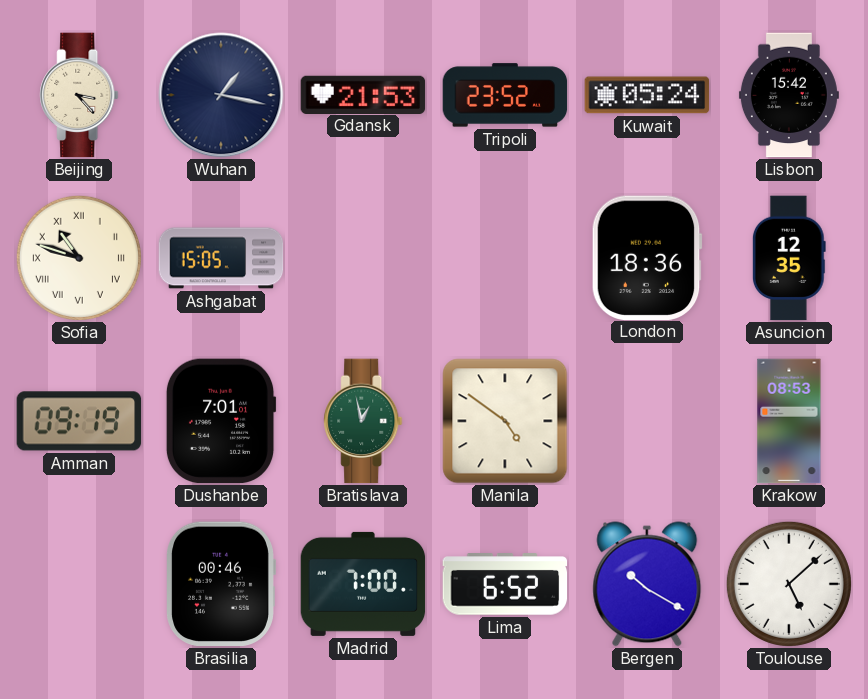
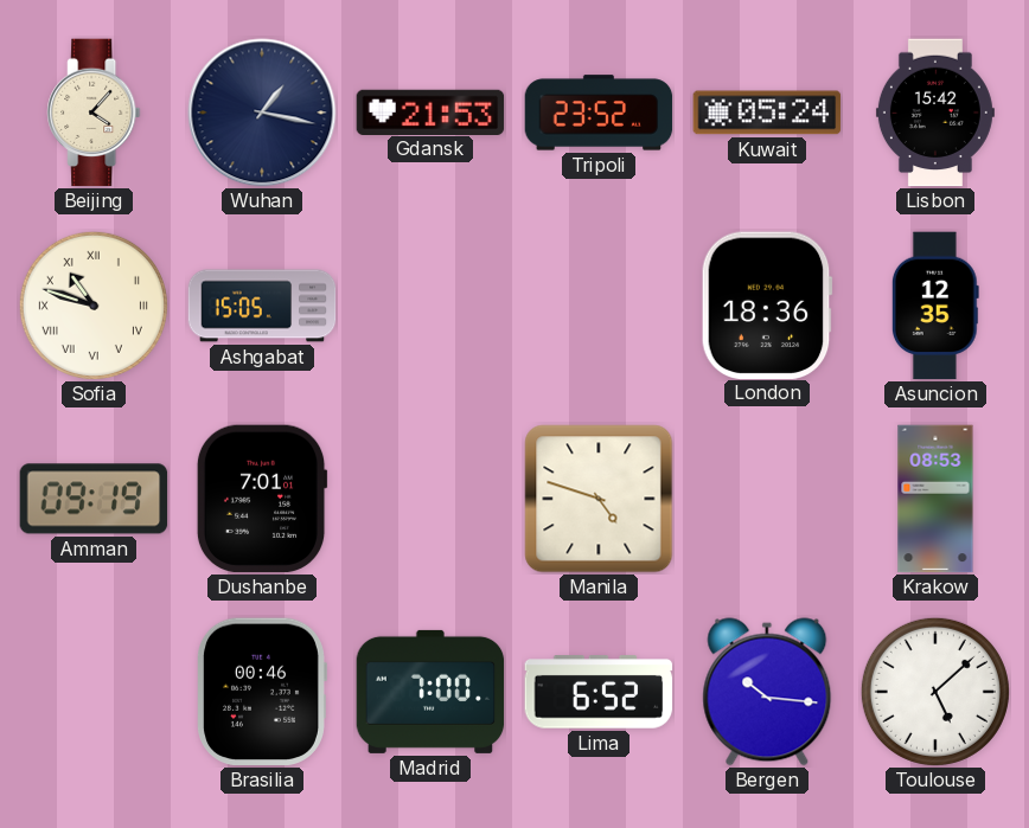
Beijing: 3:23 -> 4:07 (94, 113)
Bratislava: 12:58 -> none (363, 421)
Manila: 4:51 -> 4:48 (599, 499)
Bergen: 10:20 -> 10:16 (767, 692)
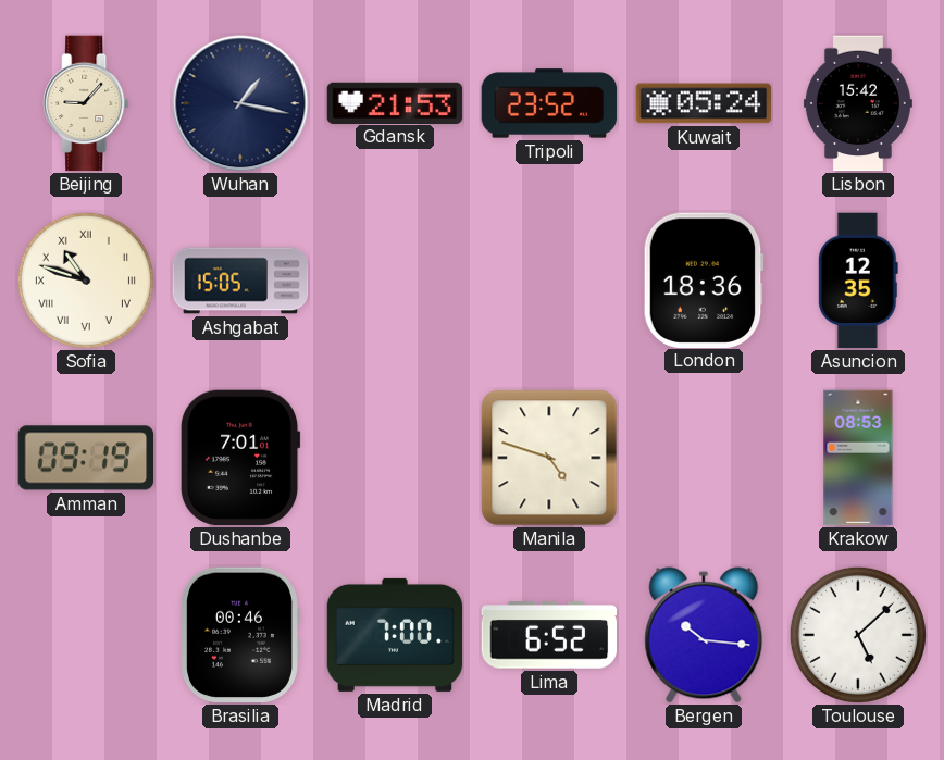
Beijing: 4:07 -> 9:07 (86, 103)
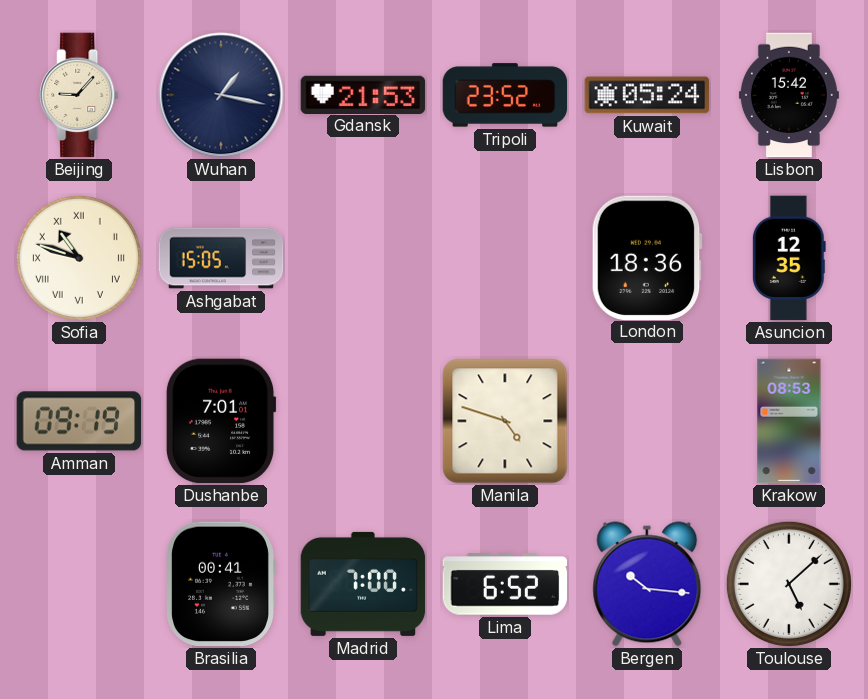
Brasilia: 00:46 -> 00:41 (221, 584)
